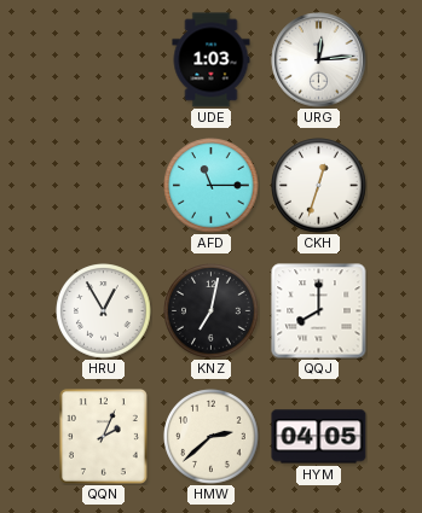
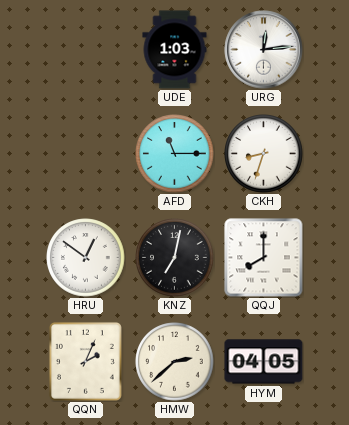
CKH: 12:33 -> 8:33 (264, 154)
HRU: 12:55 -> 12:51 (86, 258)
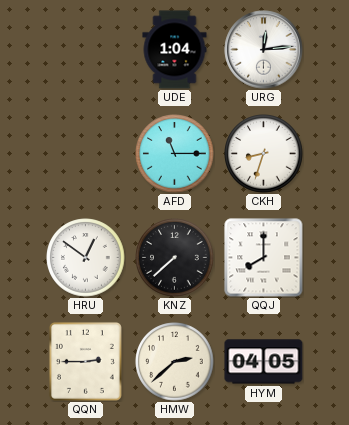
UDE: 1:03 -> 1:04 (175, 50)
KNZ: 7:02 -> 7:38 (175, 258)
QQN: 2:04 -> 2:45 (85, 361)
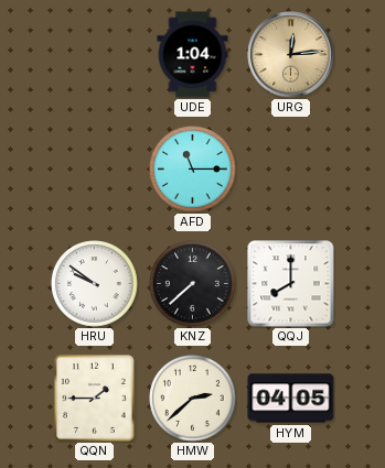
URG dial: white -> champagne (291, 55)
CKH: 8:33 -> none (264, 154)
HRU: 12:51 -> 9:51 (95, 284)
QQN: 2:45 -> 1:45 (94, 398)
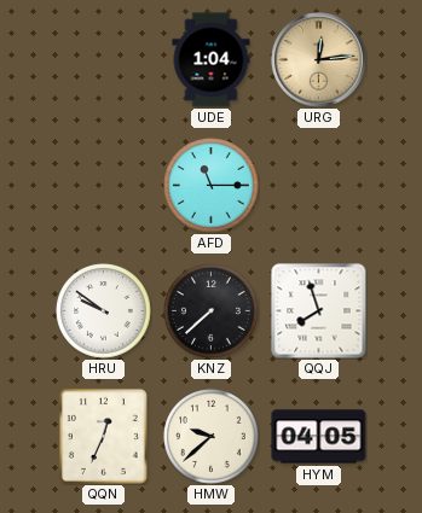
QQJ: 8:00 -> 7:57 (319, 311)
QQN: 1:45 -> 12:34 (103, 436)
HMW: 2:38 -> 9:38 (212, 437)
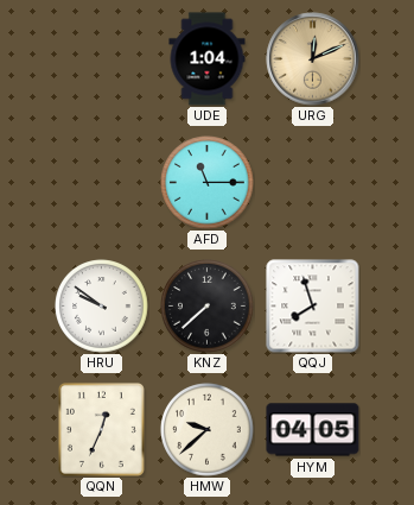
URG: 12:14 -> 12:11 (313, 59)
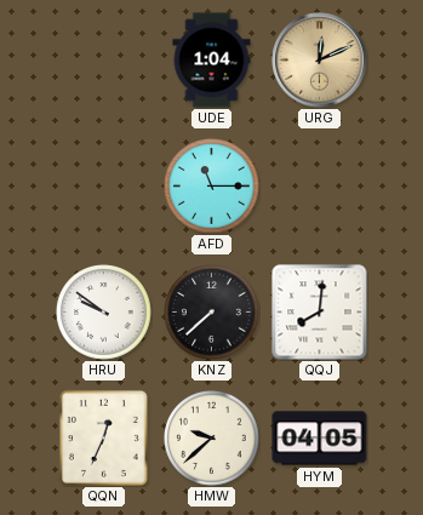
QQJ: 7:57 -> 8:01 (320, 313)
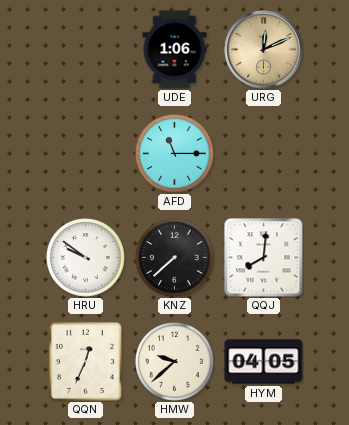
UDE: 1:04 -> 1:06 (175, 50)
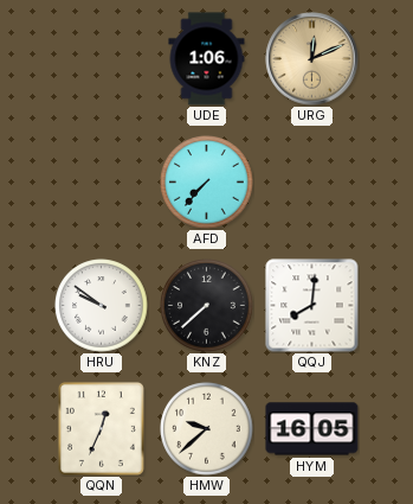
AFD: 11:15 -> 7:37 (207, 183)
HYM: 04:05 -> 16:05 (312, 429)
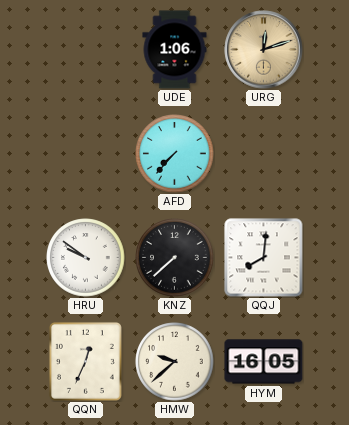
URG: 12:11 -> 12:12 (264, 50)
